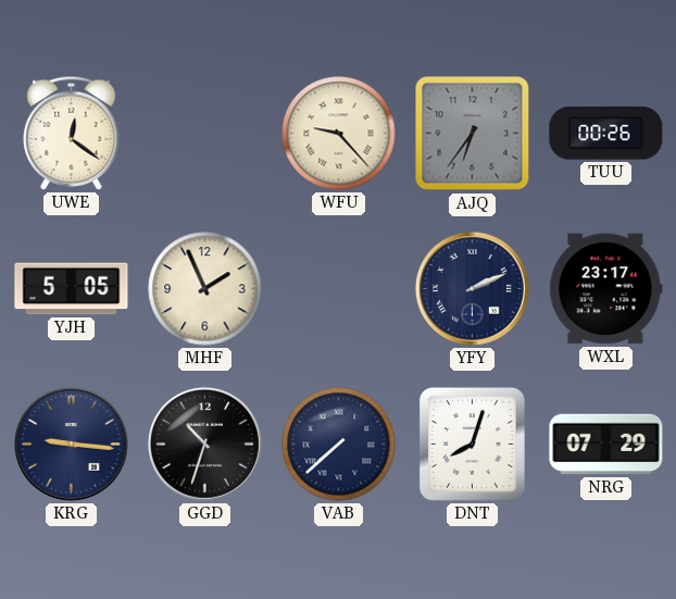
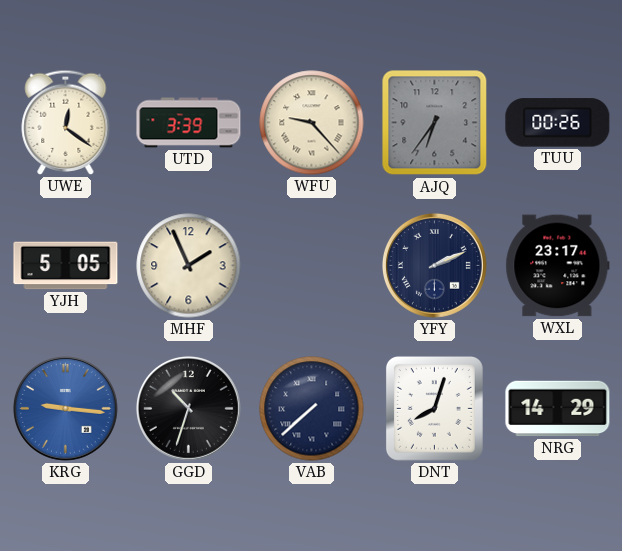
UTD: none -> 3:39 (189, 123)
KRG dial: navy -> blue (65, 408)
NRG: 07:29 -> 14:29 (558, 409)
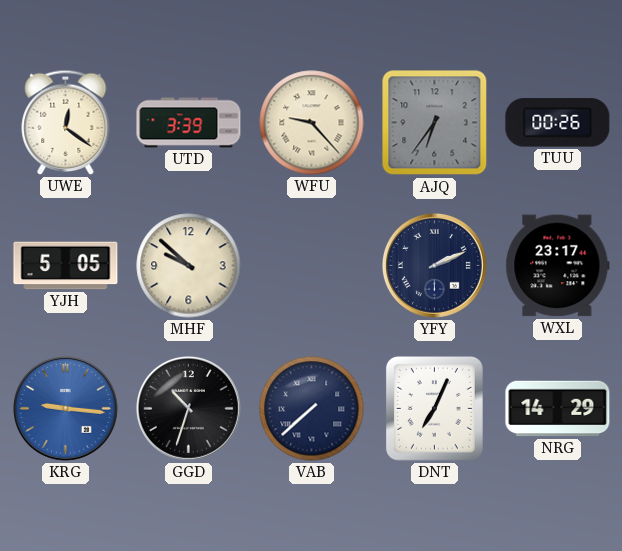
MHF: 1:56 -> 9:52 (189, 266)
DNT: 8:03 -> 7:04 (434, 408)
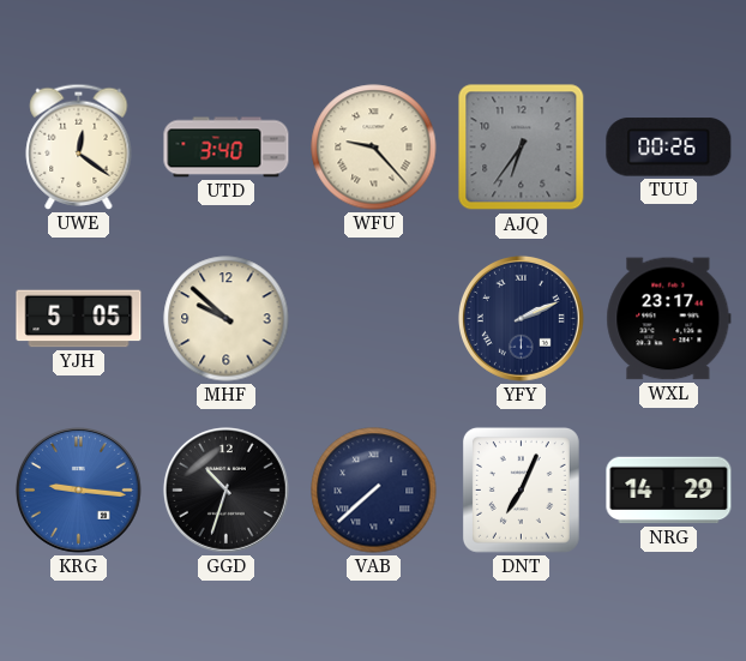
UTD: 3:39 -> 3:40 (227, 148)
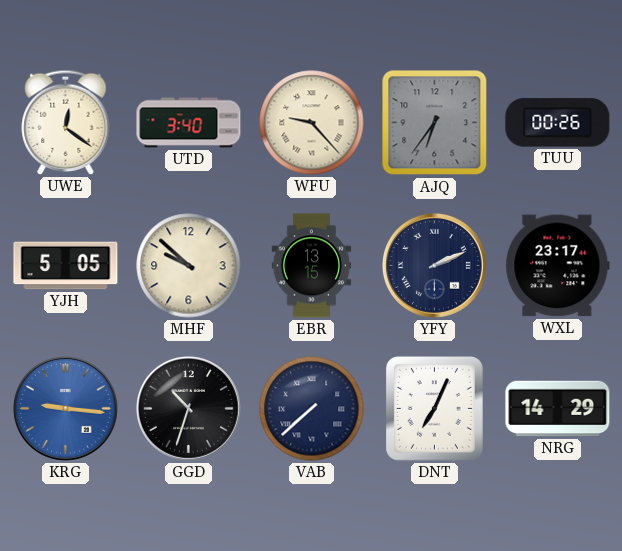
EBR: none -> 13:15 (312, 266)
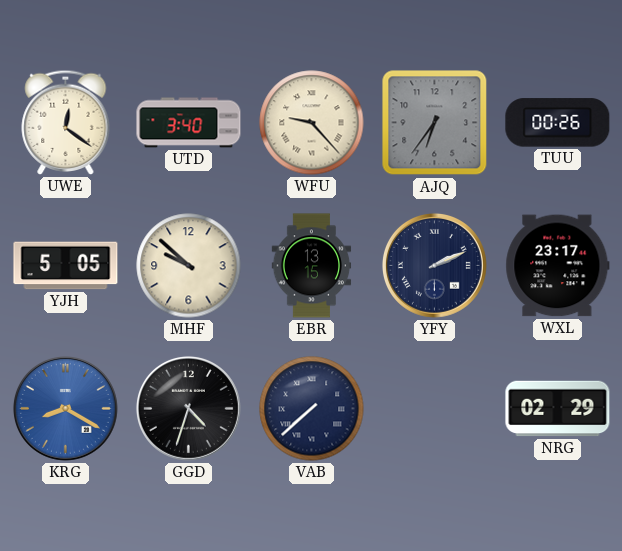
KRG: 9:16 -> 8:20 (65, 408)
GGD: 10:33 -> 4:33 (188, 408)
DNT: 7:04 -> none (434, 408)
NRG: 14:29 -> 02:29 (558, 409)
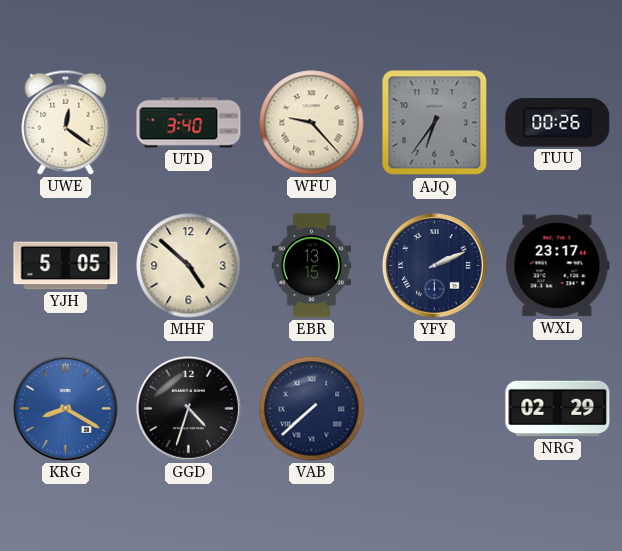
MHF: 9:52 -> 4:52 (189, 266)
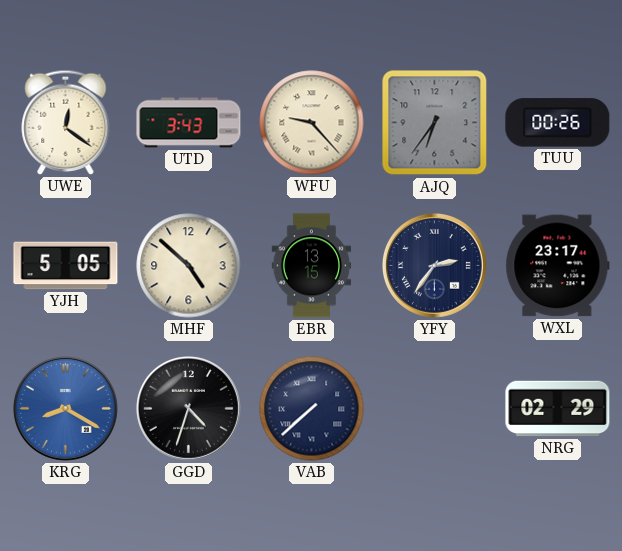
UTD: 3:40 -> 3:43 (189, 123)
YFY: 2:11 -> 2:36 (434, 265)
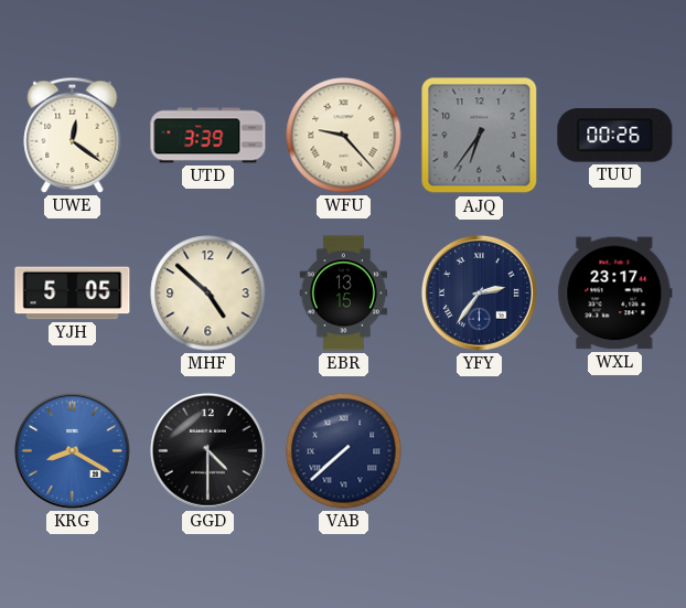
UTD: 3:43 -> 3:39 (208, 136)
GGD: 4:33 -> 4:30 (207, 450)
NRG: 02:29 -> none (558, 409)
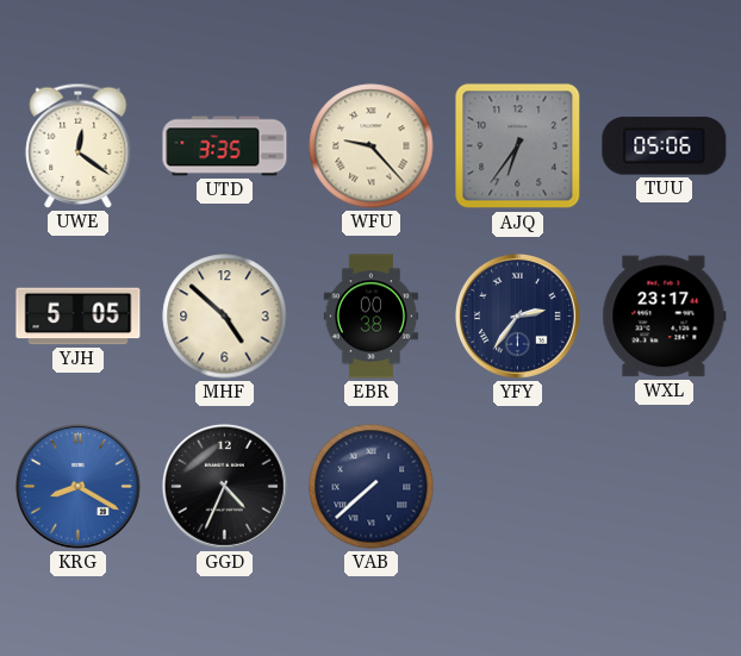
UTD: 3:39 -> 3:35 (225, 146)
TUU: 00:26 -> 05:06 (665, 146)
EBR: 13:15 -> 00:38 (372, 317)
GGD: 4:30 -> 4:34 (224, 486)
